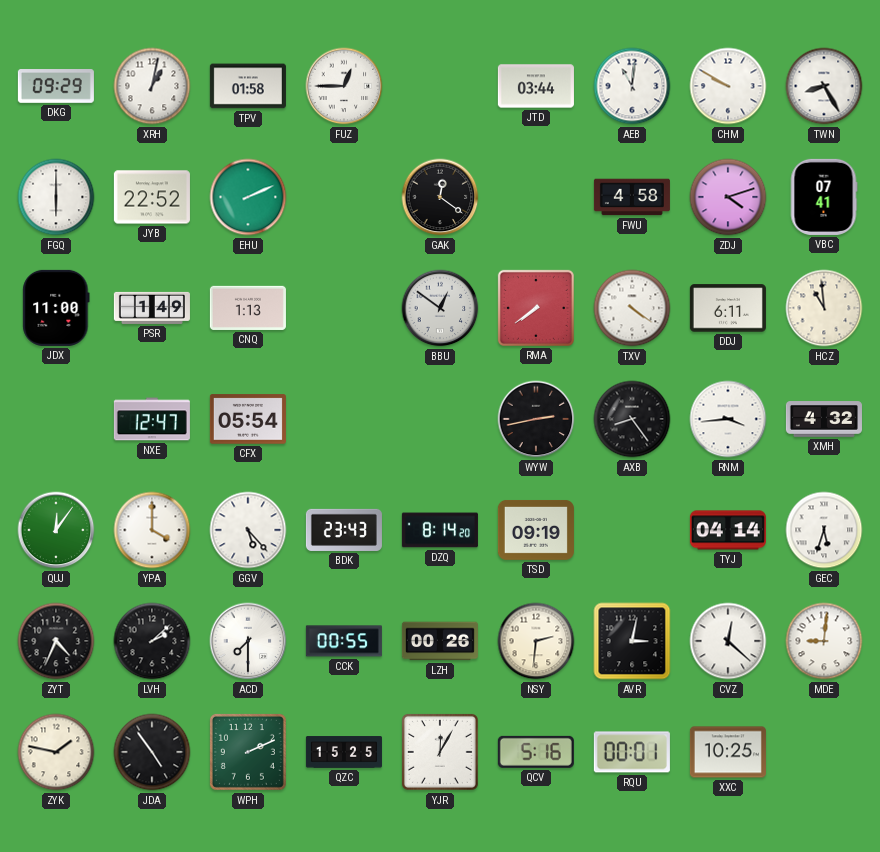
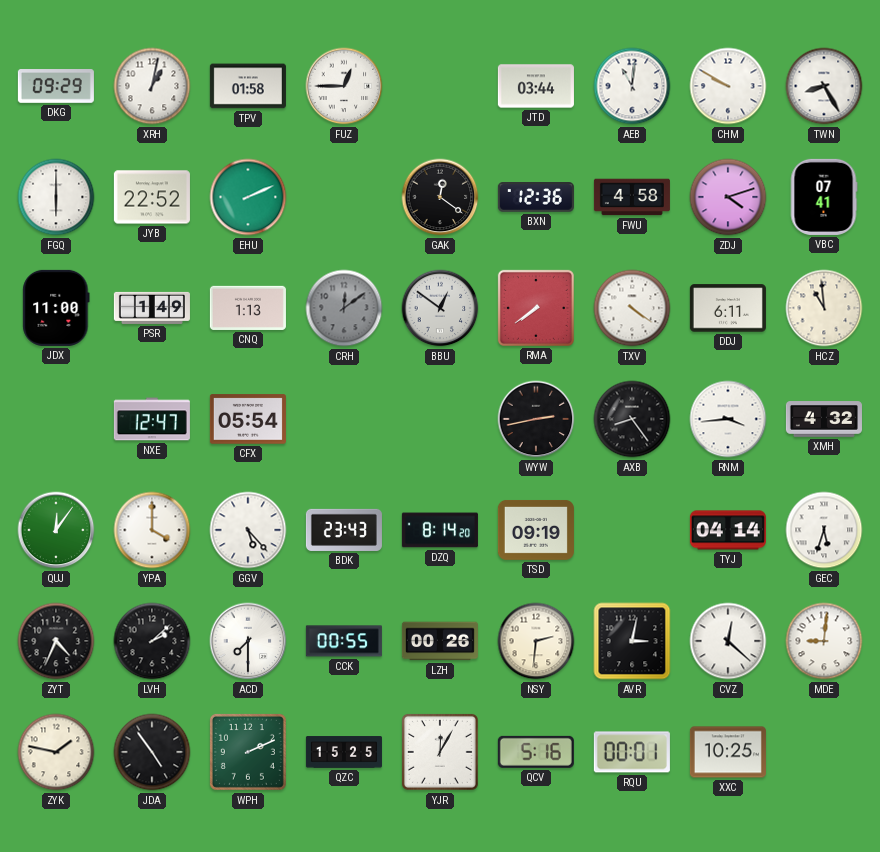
BXN: none -> 12:36 (536, 198)
CRH: none -> 12:09 (344, 308)
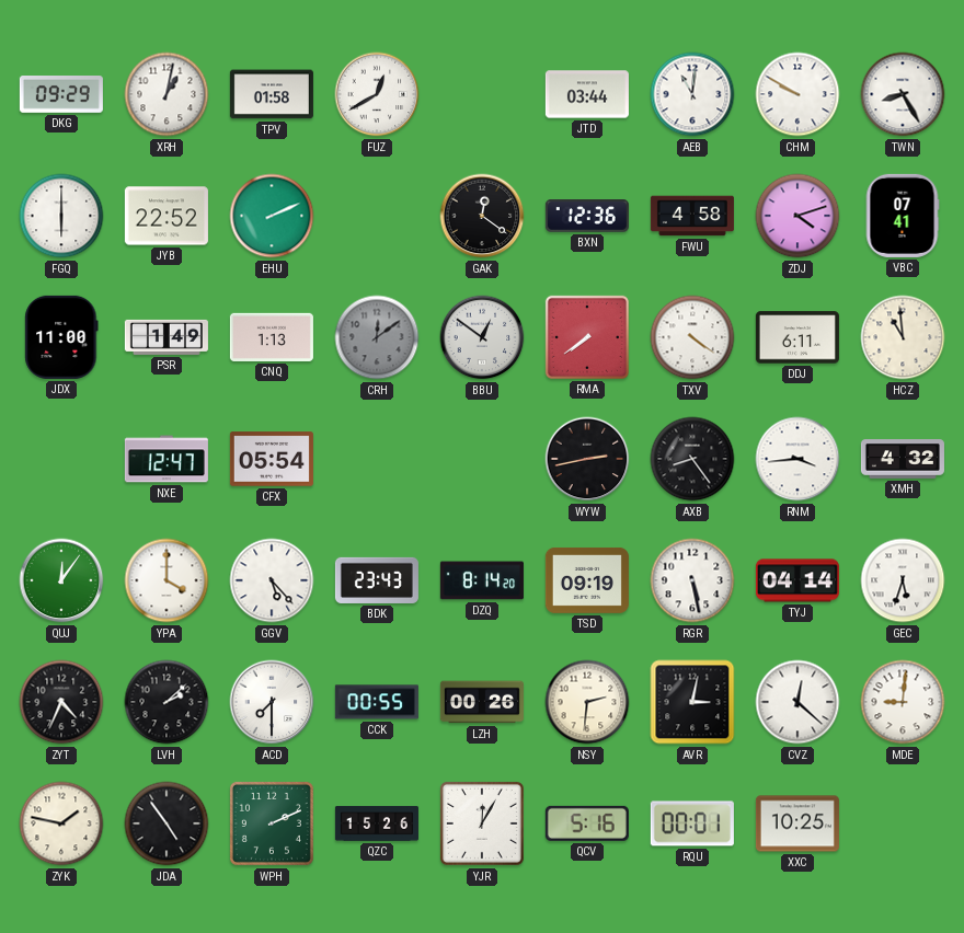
FUZ: 12:45 -> 12:40 (377, 94)
RGR: none -> 5:28 (692, 580)
QZC: 15:25 -> 15:26 (377, 823)
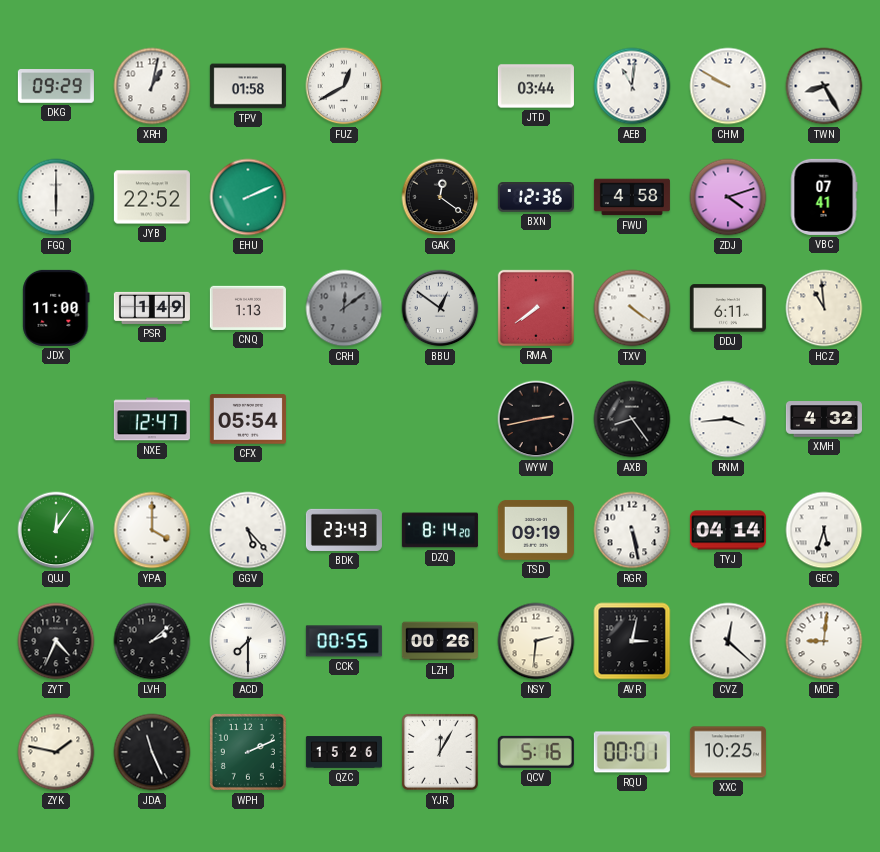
JDA: 4:54 -> 11:26 (152, 752)
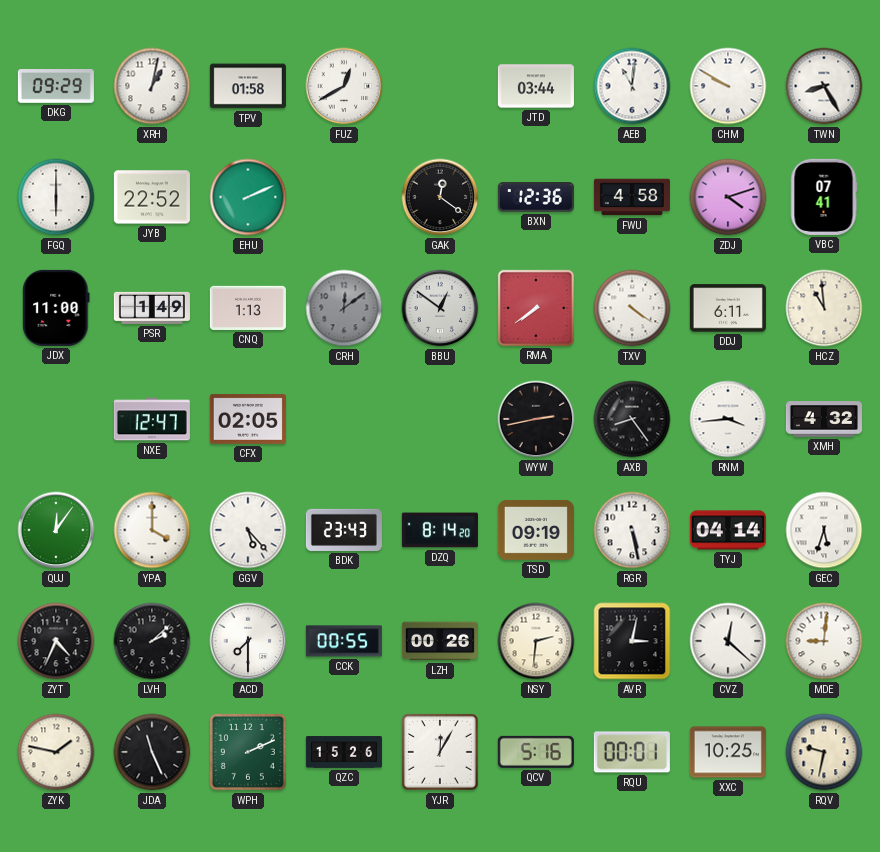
CFX: 05:54 -> 02:05 (248, 419)
RQV: none -> 9:32 (824, 752)
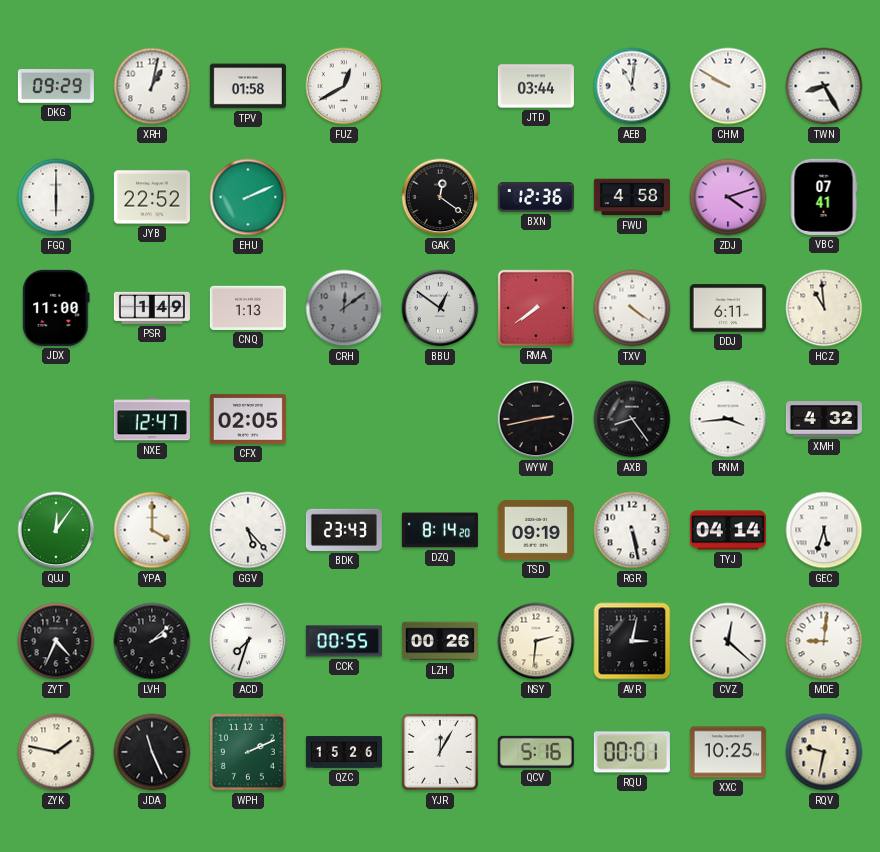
ACD: 7:30 -> 7:33 (248, 641)
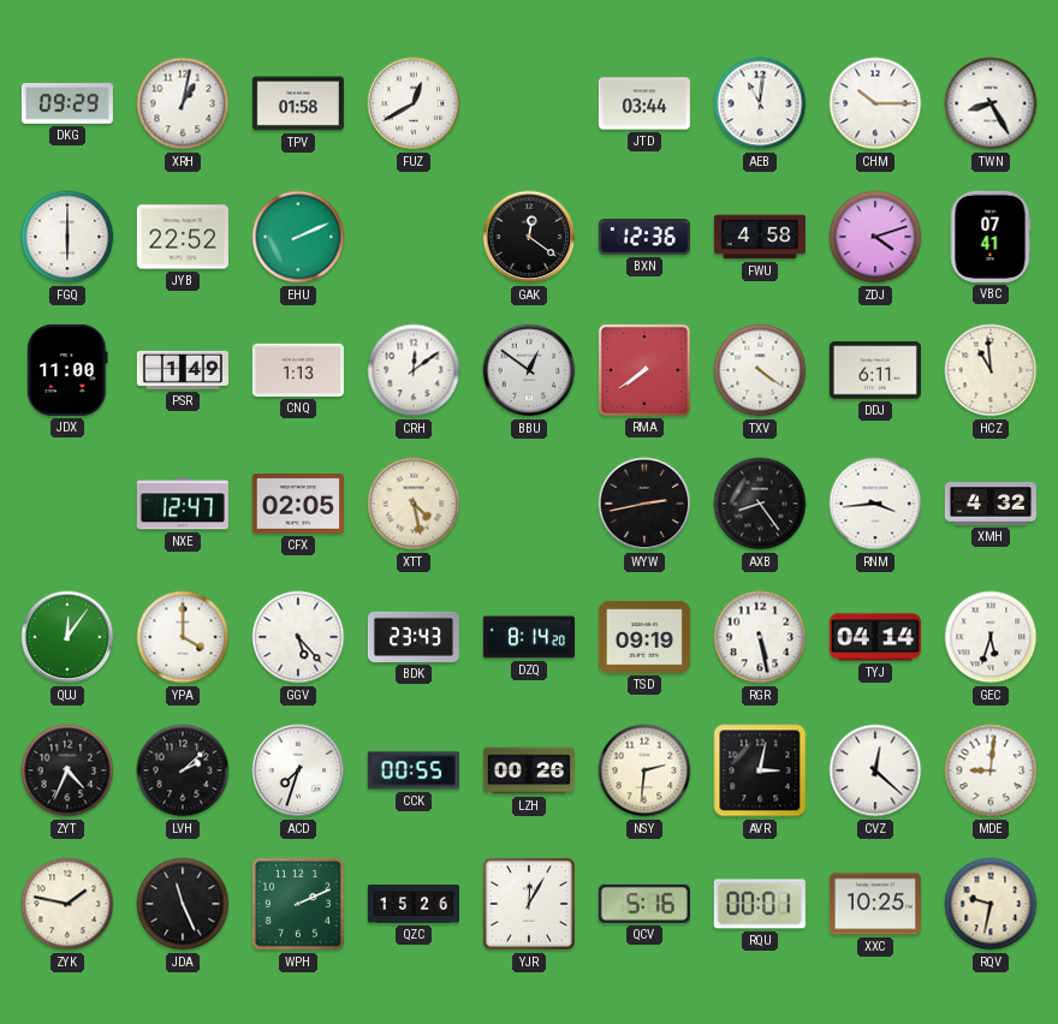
CHM: 9:50 -> 10:15 (875, 103)
CRH dial: grey -> white (414, 370)
XTT: none -> 4:28 (414, 504)
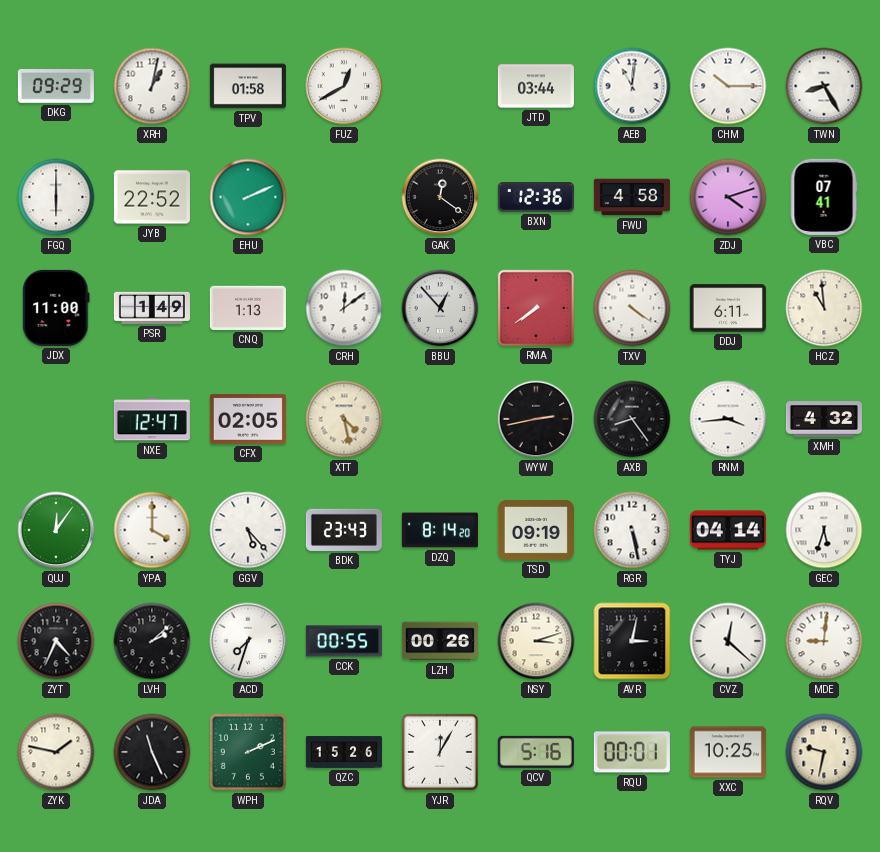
BBU: 12:51 -> 12:53 (440, 308)
NSY: 2:31 -> 3:12 (536, 641)
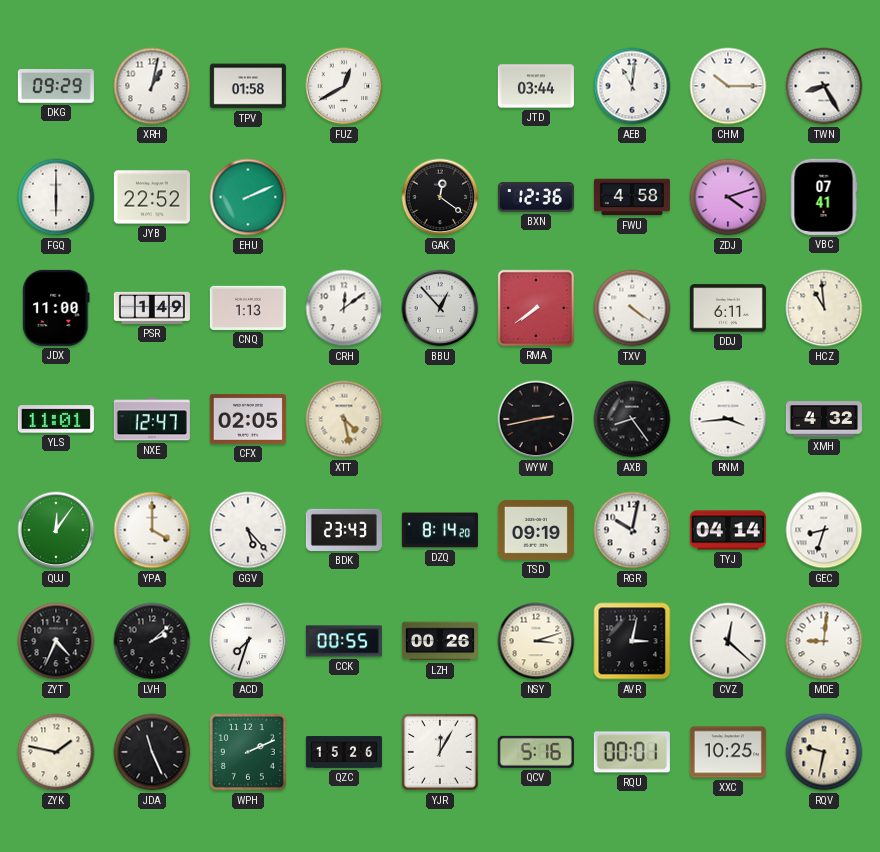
YLS: none -> 11:01 (56, 419)
RGR: 5:28 -> 10:02 (632, 530)
GEC: 5:33 -> 8:33 (824, 530)
